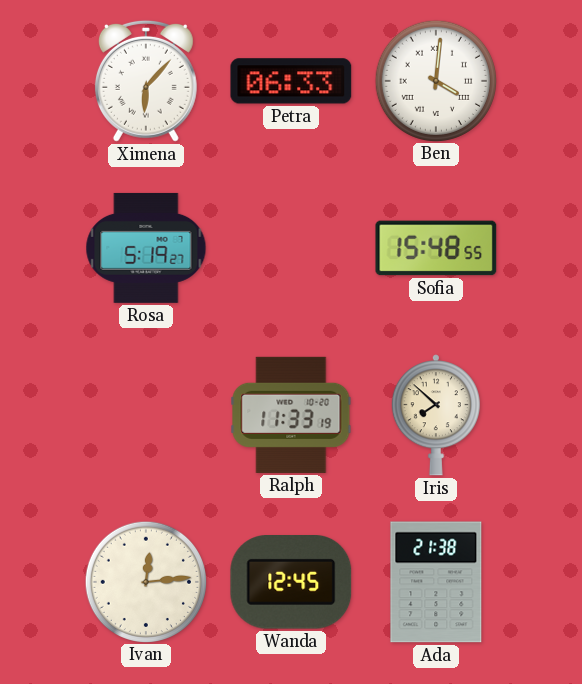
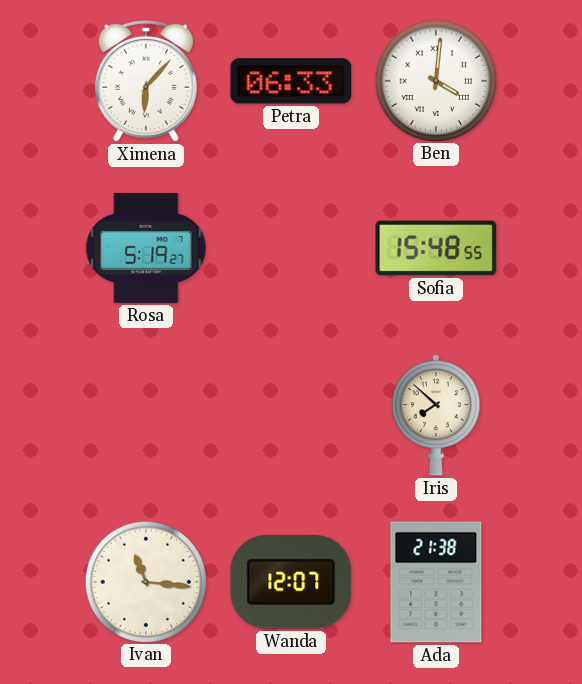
Ralph: 11:33 -> none (291, 415)
Ivan: 12:14 -> 11:16 (145, 581)
Wanda: 12:45 -> 12:07 (291, 583)
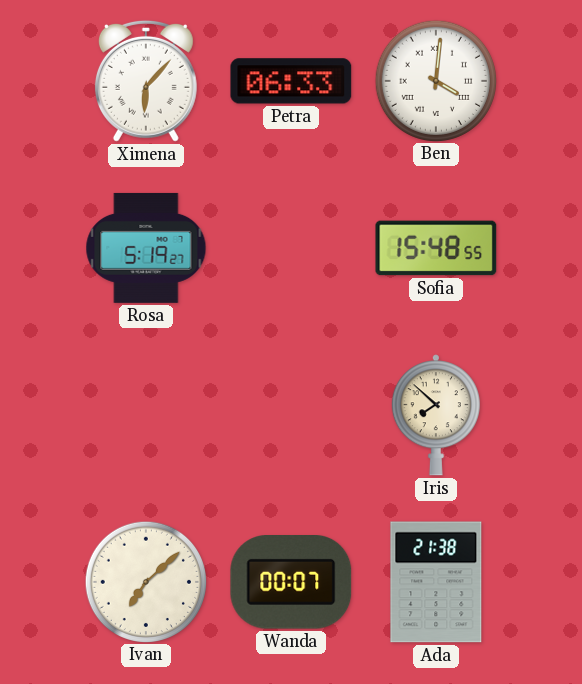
Ivan: 11:16 -> 7:08 (145, 581)
Wanda: 12:07 -> 00:07 (291, 583)
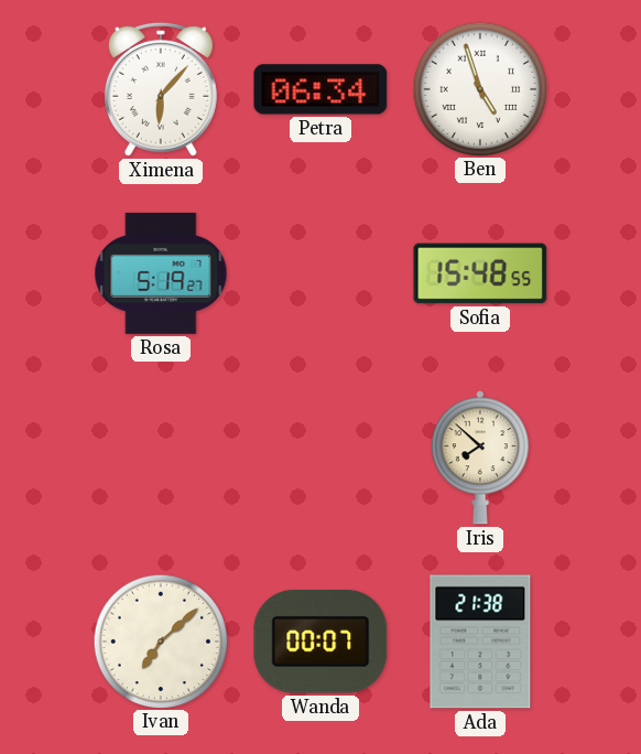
Petra: 06:33 -> 06:34 (320, 89)
Ben: 4:01 -> 4:57 (479, 88)
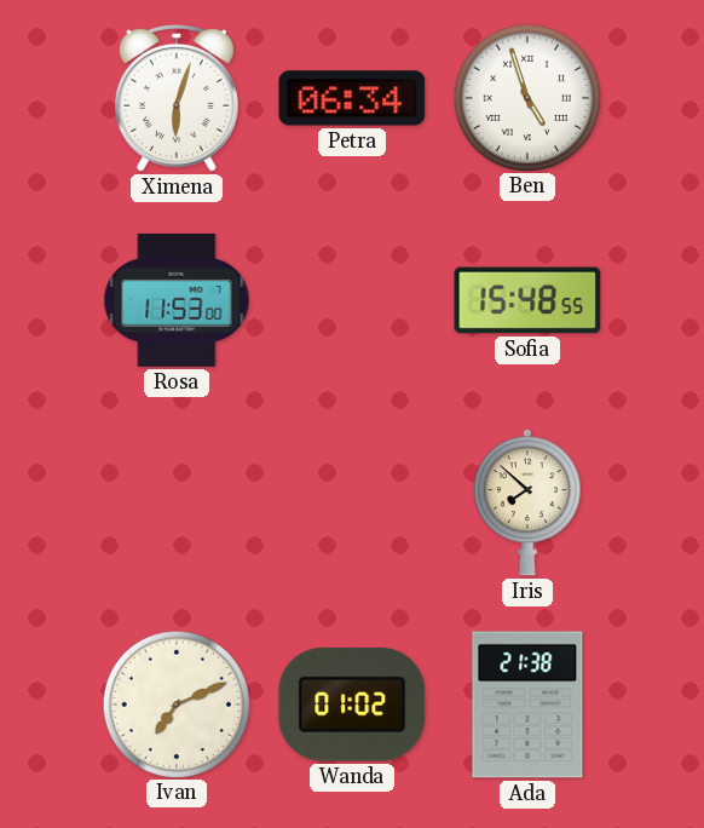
Ximena: 6:07 -> 6:03 (177, 98)
Rosa: 5:19 -> 11:53 (177, 300)
Ivan: 7:08 -> 7:11 (175, 703)
Wanda: 00:07 -> 01:02 (352, 706)
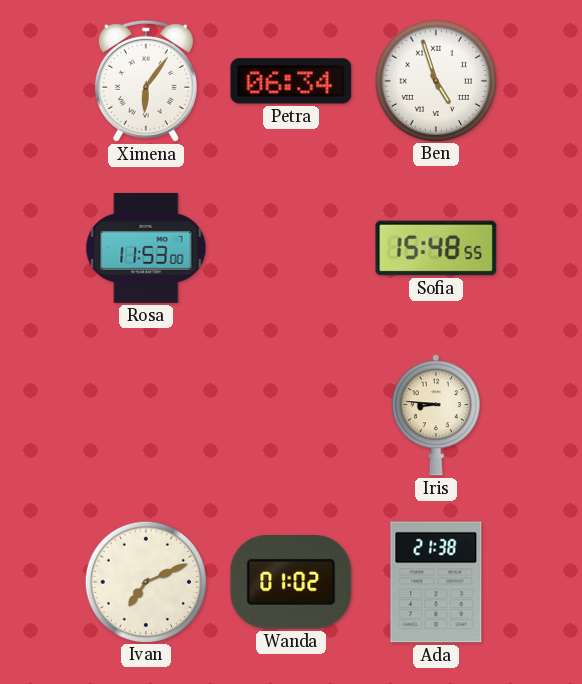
Ximena: 6:03 -> 6:06 (146, 81)
Iris: 7:52 -> 8:46 (436, 415)
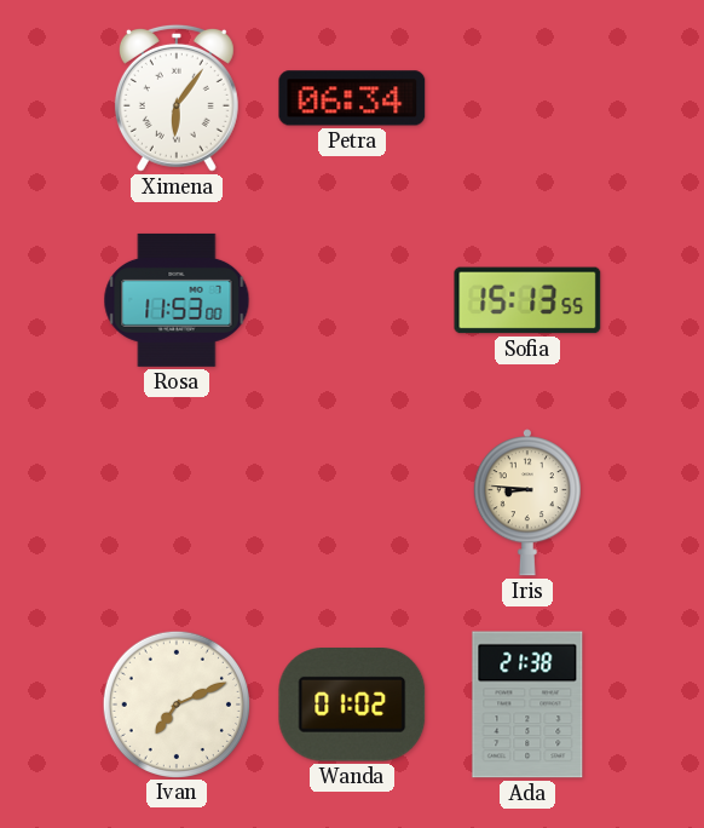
Ben: 4:57 -> none (435, 80)
Sofia: 15:48 -> 15:13 (527, 300)
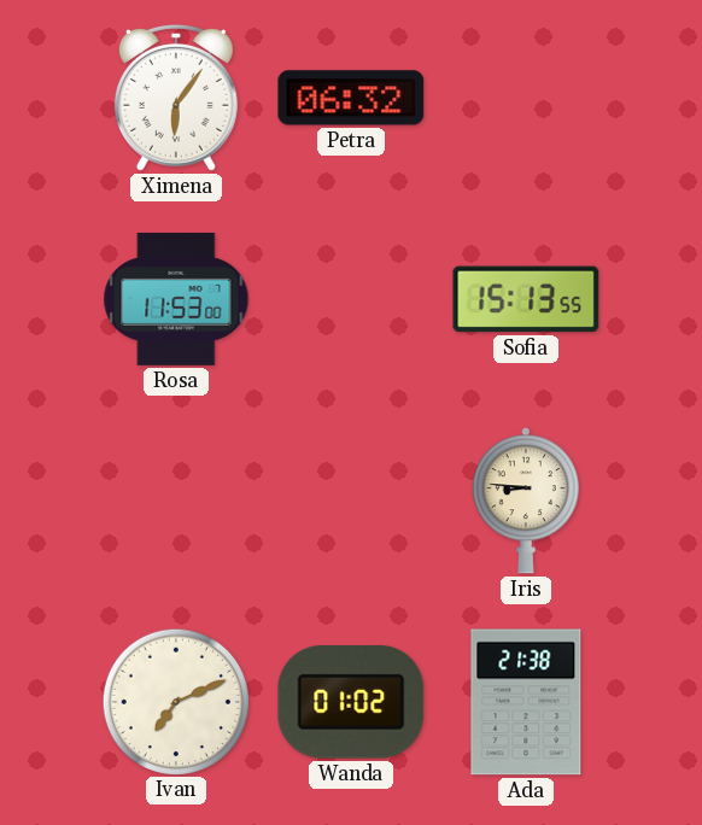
Petra: 06:34 -> 06:32 (351, 98)
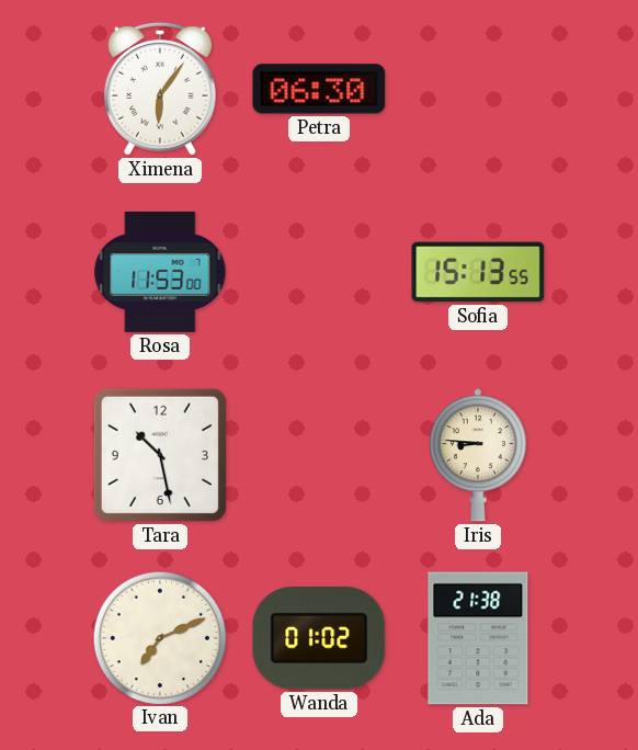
Petra: 06:32 -> 06:30 (319, 89)
Tara: none -> 10:28 (160, 455)
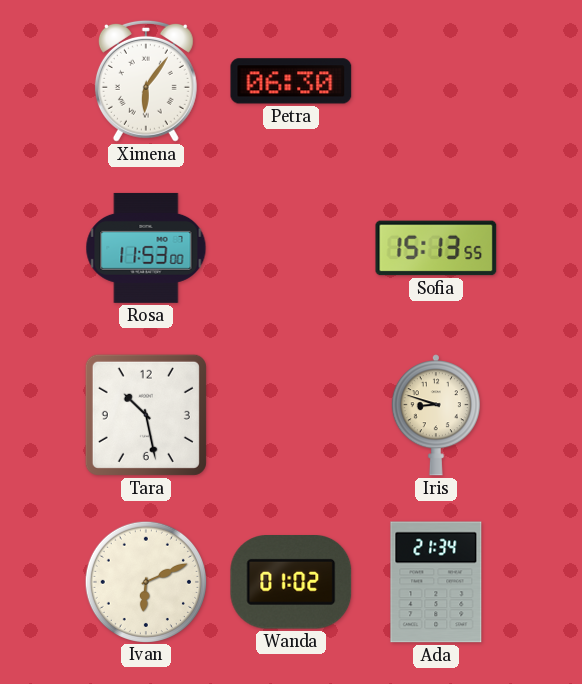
Iris: 8:46 -> 8:48 (436, 415)
Ivan: 7:11 -> 6:11 (145, 581)
Ada: 21:38 -> 21:34 (436, 582)
